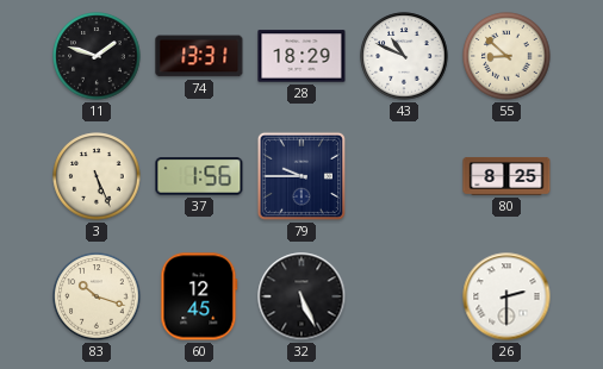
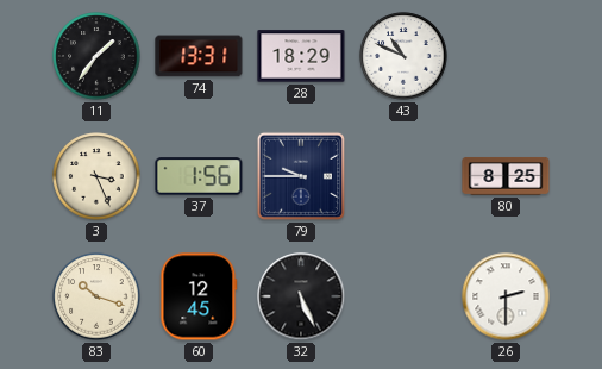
11: 1:48 -> 1:36 (96, 56)
55: 8:52 -> none (506, 56)
3: 5:26 -> 3:26 (96, 176)
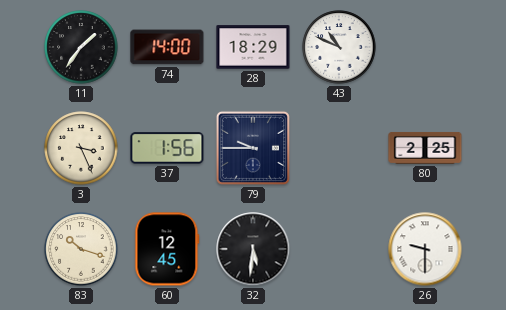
74: 13:31 -> 14:00 (167, 47)
80: 8:25 -> 2:25 (425, 148)
32: 5:26 -> 5:31 (253, 249)
26: 2:30 -> 9:30 (425, 249)
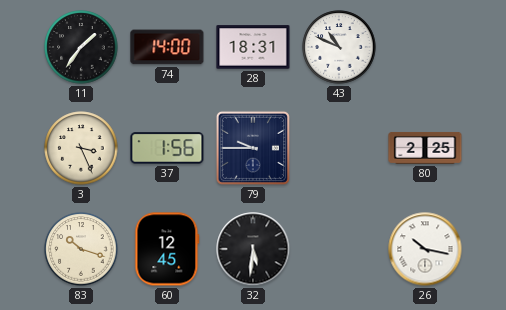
28: 18:29 -> 18:31 (253, 47)
26: 9:30 -> 10:17 (425, 249)
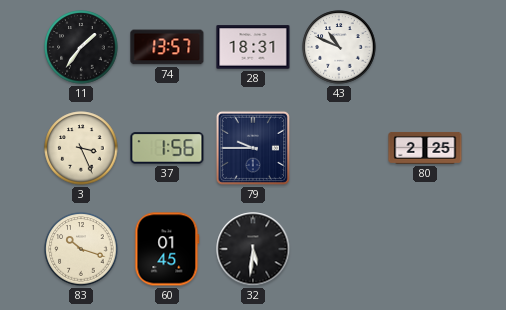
74: 14:00 -> 13:57 (167, 47)
60: 12:45 -> 01:45 (167, 249)
26: 10:17 -> none (425, 249)
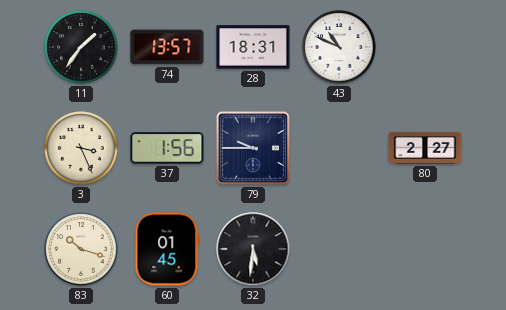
80: 2:25 -> 2:27 (425, 148)
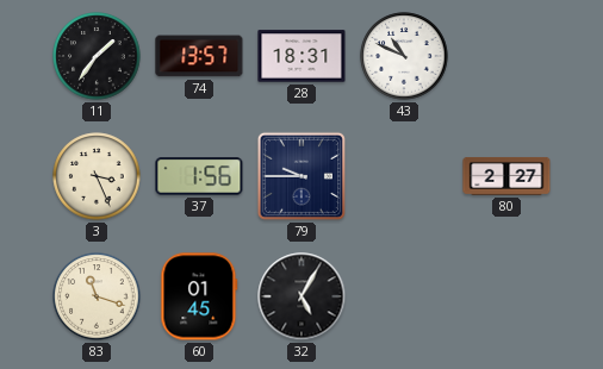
83: 10:18 -> 11:18 (97, 296)
32: 5:31 -> 5:05 (301, 296)
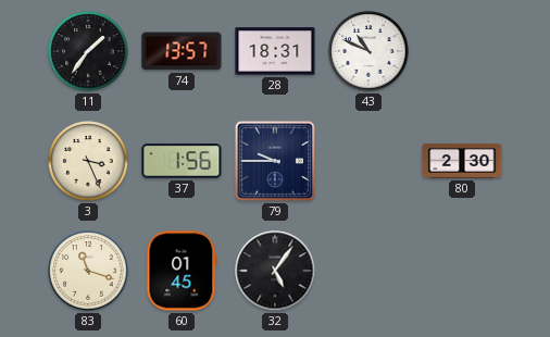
80: 2:27 -> 2:30 (462, 161)
32: 5:05 -> 5:06 (275, 271)
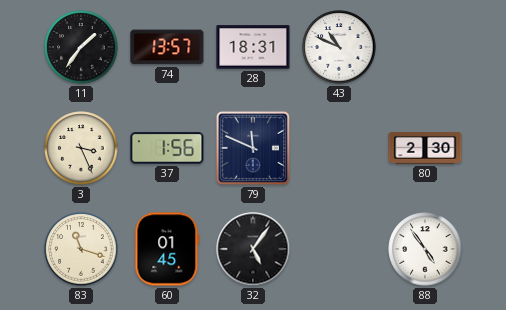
79: 9:45 -> 11:49 (253, 148)
88: none -> 4:54 (425, 249)
